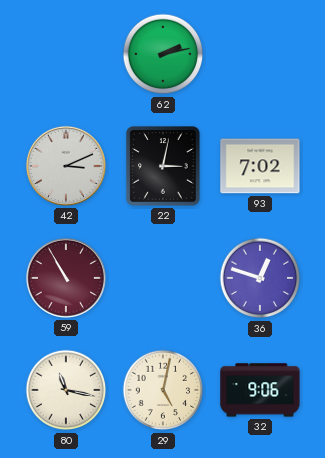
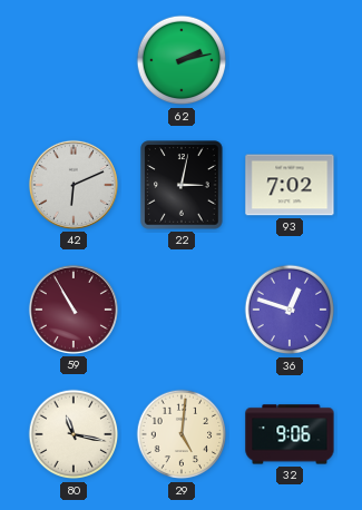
42: 3:11 -> 6:11 (74, 185)
29: 5:02 -> 5:01 (182, 434)
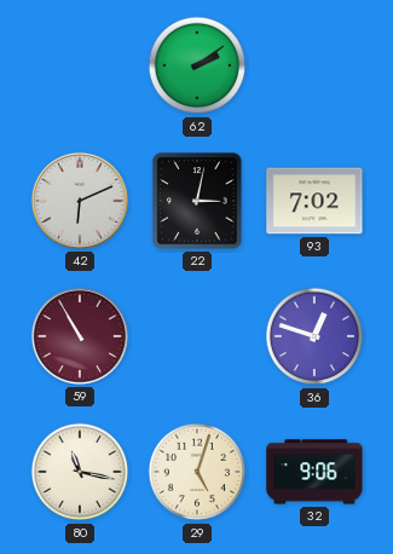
62: 2:13 -> 2:09 (197, 65)
29: 5:01 -> 5:03 (197, 472)
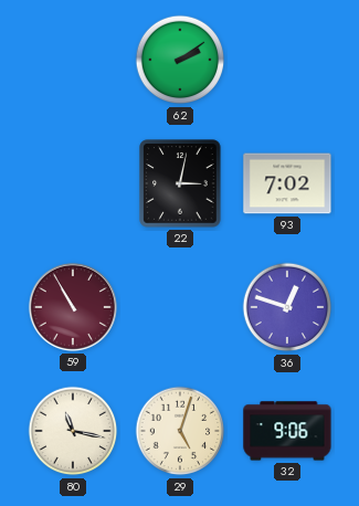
42: 6:11 -> none (80, 201)
